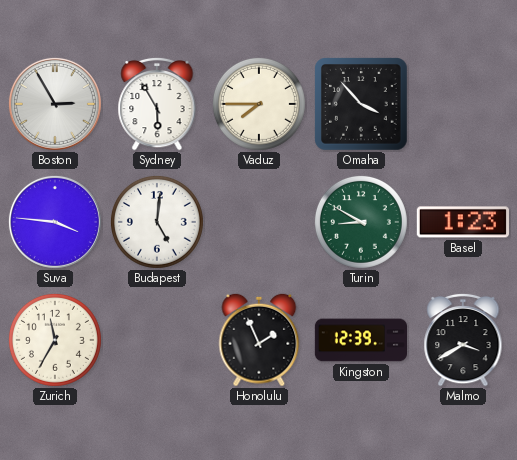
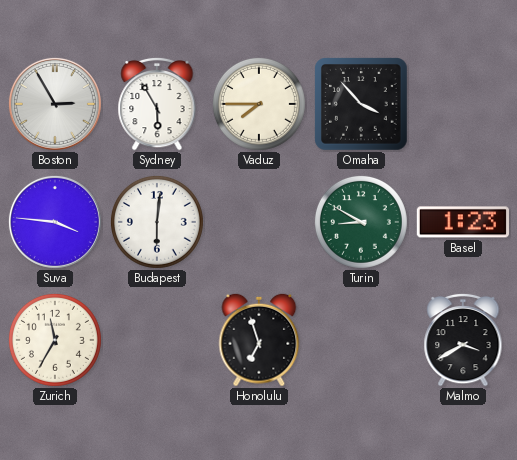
Budapest: 5:01 -> 6:01 (157, 222)
Honolulu: 1:56 -> 6:57 (259, 340)
Kingston: 12:39 -> none (360, 340)
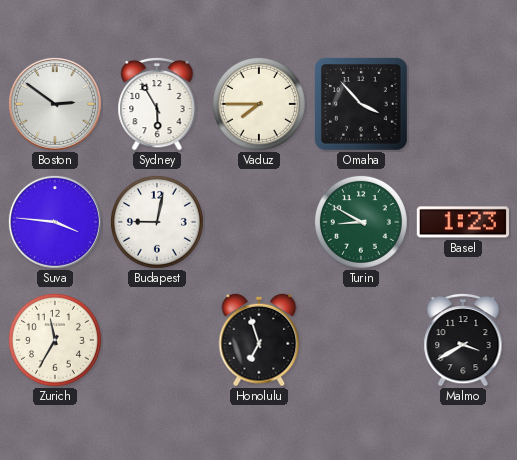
Boston: 2:55 -> 2:51 (55, 104)
Budapest: 6:01 -> 9:02 (157, 222)
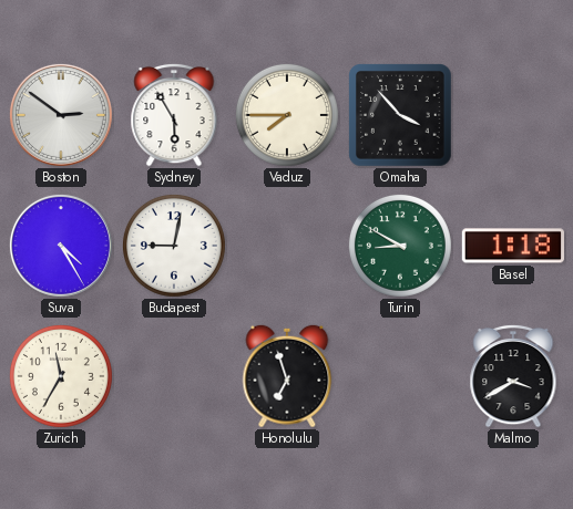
Suva: 3:46 -> 4:25 (61, 246)
Basel: 1:23 -> 1:18 (513, 246)
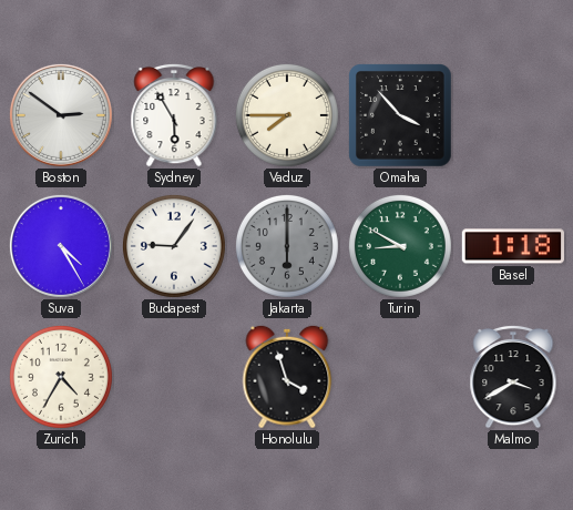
Budapest: 9:02 -> 9:06 (174, 246)
Jakarta: none -> 6:00 (287, 246)
Zurich: 11:35 -> 4:35 (61, 377)
Honolulu: 6:57 -> 3:57 (287, 377)
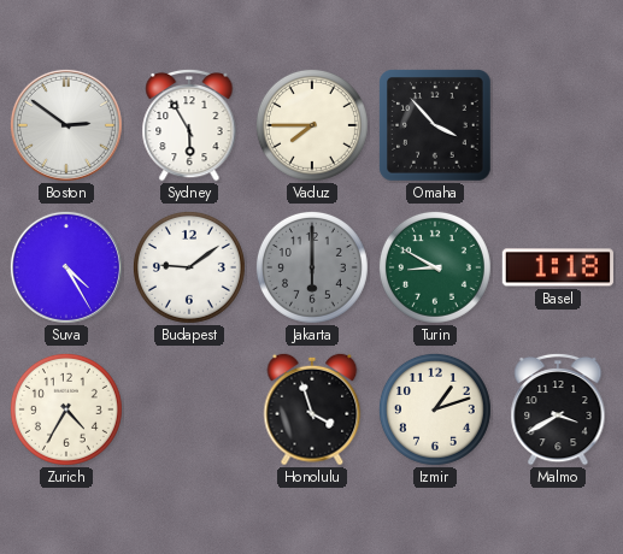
Budapest: 9:06 -> 9:09 (189, 267)
Izmir: none -> 1:12 (435, 409)
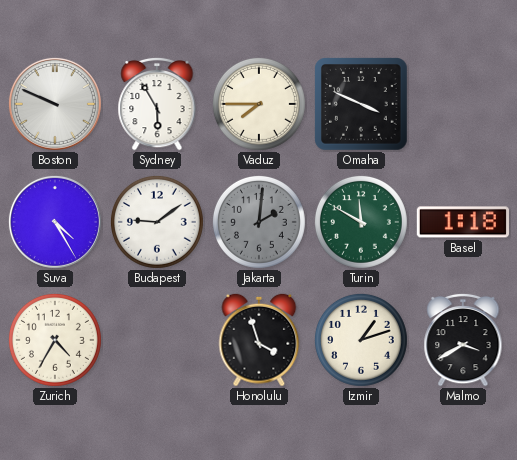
Boston: 2:51 -> 9:49 (55, 104)
Omaha: 3:53 -> 3:49 (361, 104)
Jakarta: 6:00 -> 2:01 (259, 222)
Turin: 8:50 -> 11:50 (361, 222)
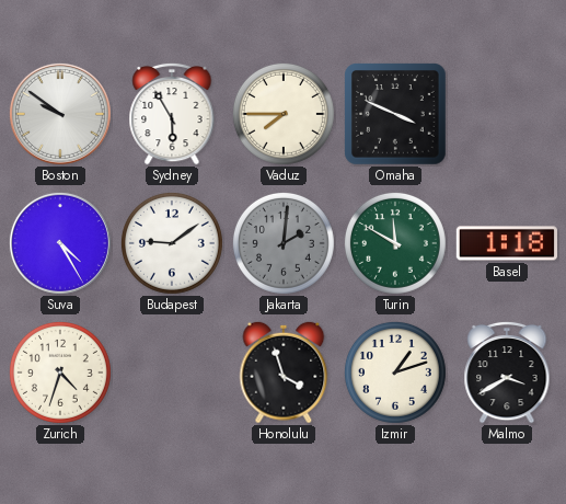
Boston: 9:49 -> 9:51 (60, 114)
Zurich: 4:35 -> 4:33 (60, 373)
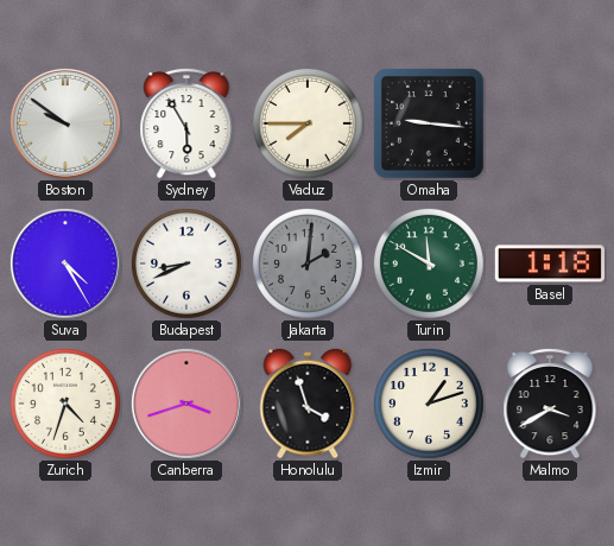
Omaha: 3:49 -> 9:16 (429, 123)
Budapest: 9:09 -> 8:41 (186, 264)
Canberra: none -> 3:42 (186, 404)
